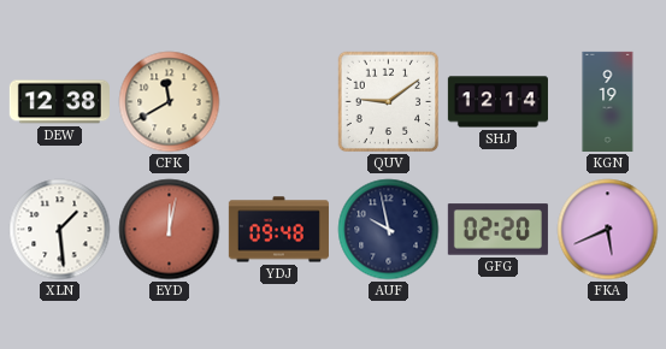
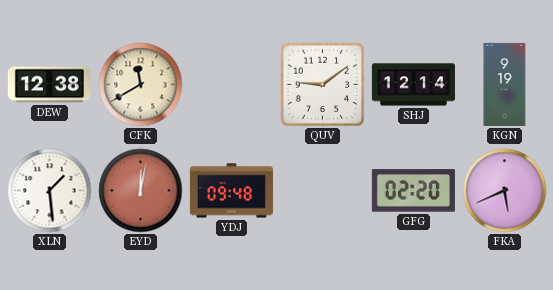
AUF: 9:58 -> none (389, 230)
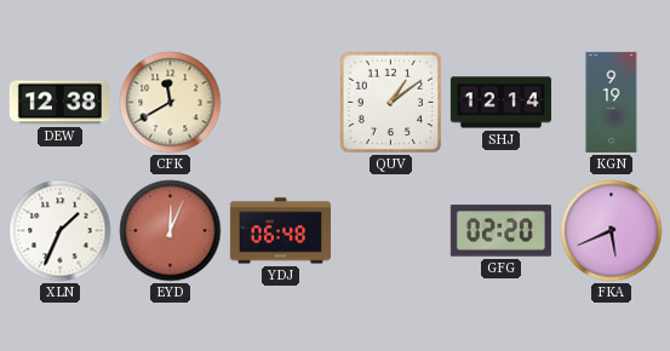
QUV: 9:09 -> 1:09 (391, 103)
XLN: 1:29 -> 1:34 (61, 231)
EYD: 12:02 -> 12:04 (171, 231)
YDJ: 09:48 -> 06:48 (280, 231)
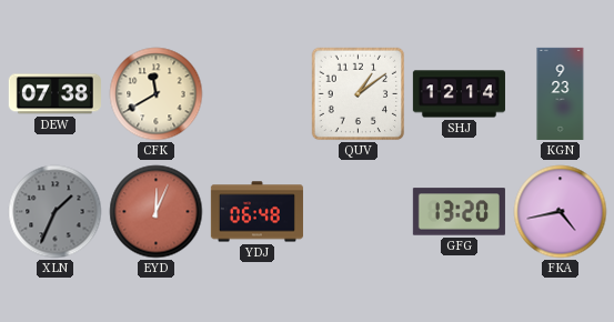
DEW: 12:38 -> 07:38 (54, 94)
KGN: 9:19 -> 9:23 (561, 93)
XLN dial: white -> grey (56, 212)
GFG: 02:20 -> 13:20 (459, 212)
FKA: 5:41 -> 4:43 (561, 212)
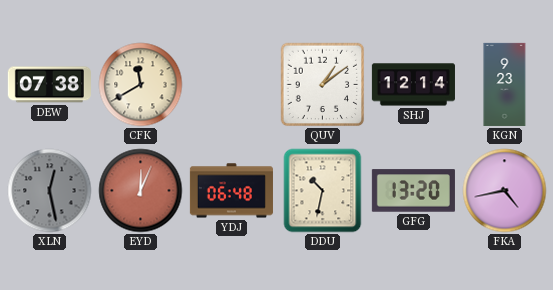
XLN: 1:34 -> 12:28 (50, 191)
DDU: none -> 10:32 (323, 191)
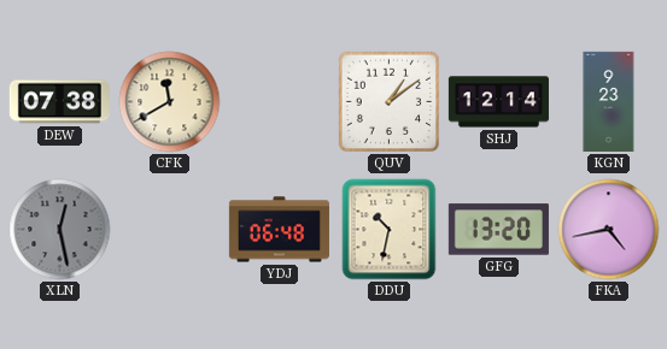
EYD: 12:04 -> none (141, 191)
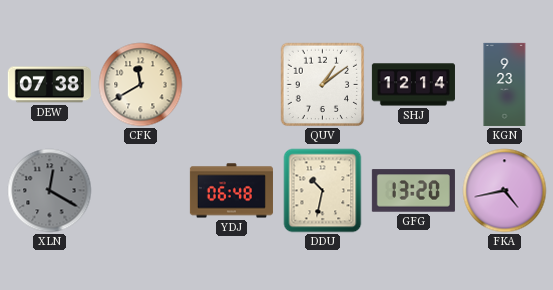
XLN: 12:28 -> 12:20 (50, 191)
